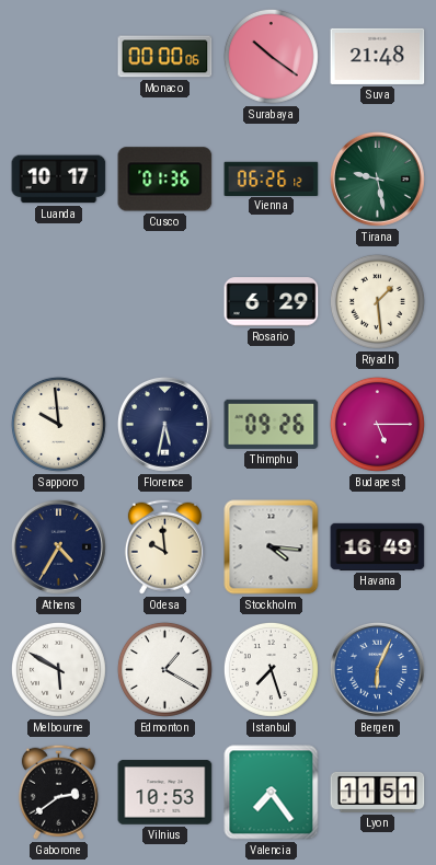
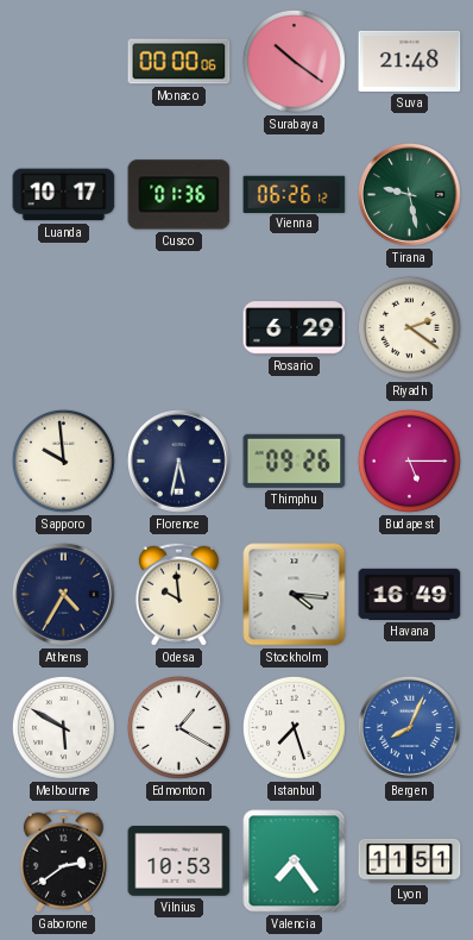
Riyadh: 1:29 -> 2:21 (409, 327)
Bergen: 6:04 -> 8:04 (409, 727)
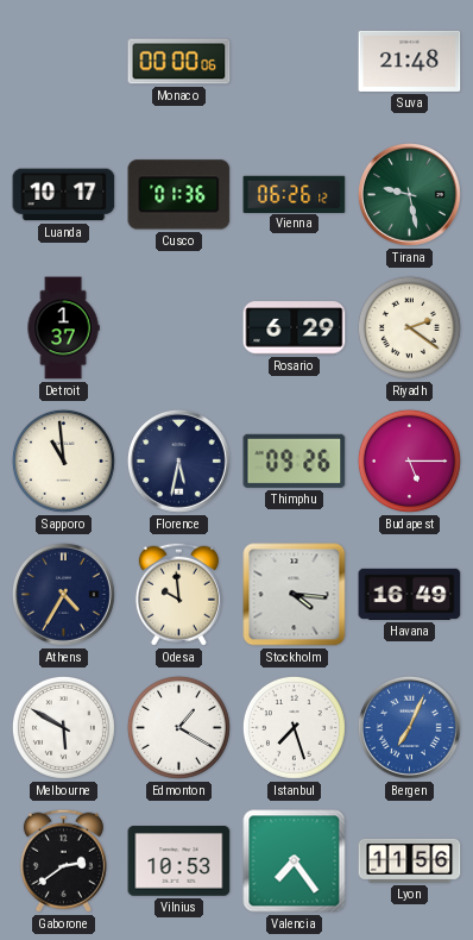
Surabaya: 10:21 -> none (294, 61)
Detroit: none -> 1:37 (63, 328)
Sapporo: 9:59 -> 10:59 (63, 460)
Bergen: 8:04 -> 7:04 (409, 727)
Lyon: 11:51 -> 11:56 (410, 860)
